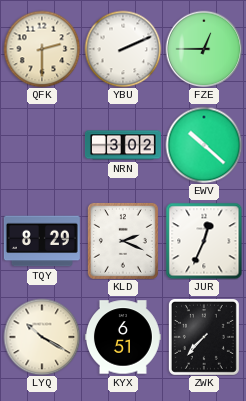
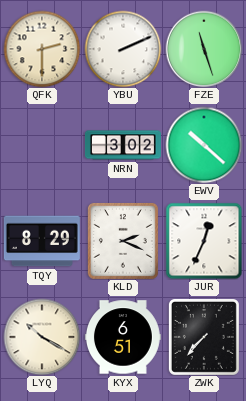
FZE: 12:45 -> 11:27 (204, 49)
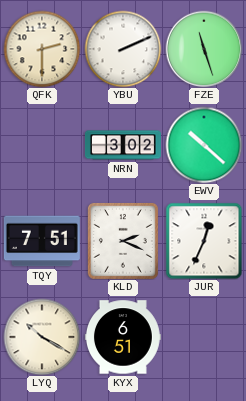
TQY: 8:29 -> 7:51 (42, 241)
ZWK: 7:37 -> none (204, 337)
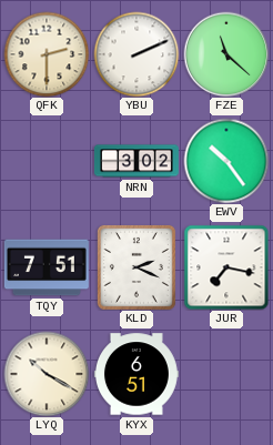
FZE: 11:27 -> 11:22 (226, 54)
EWV: 10:22 -> 10:24 (226, 161)
JUR: 12:34 -> 7:17 (226, 267)
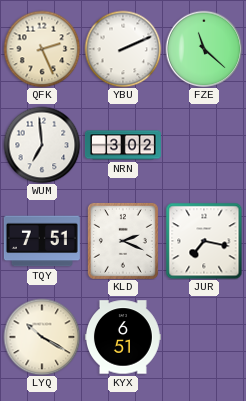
QFK: 2:30 -> 2:26 (42, 49)
WUM: none -> 6:59 (42, 145)
EWV: 10:24 -> none (226, 161)
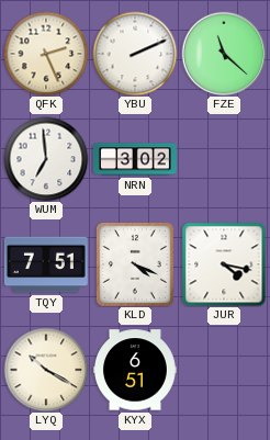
KLD: 2:19 -> 4:19 (135, 264)
JUR: 7:17 -> 4:17 (224, 264)
